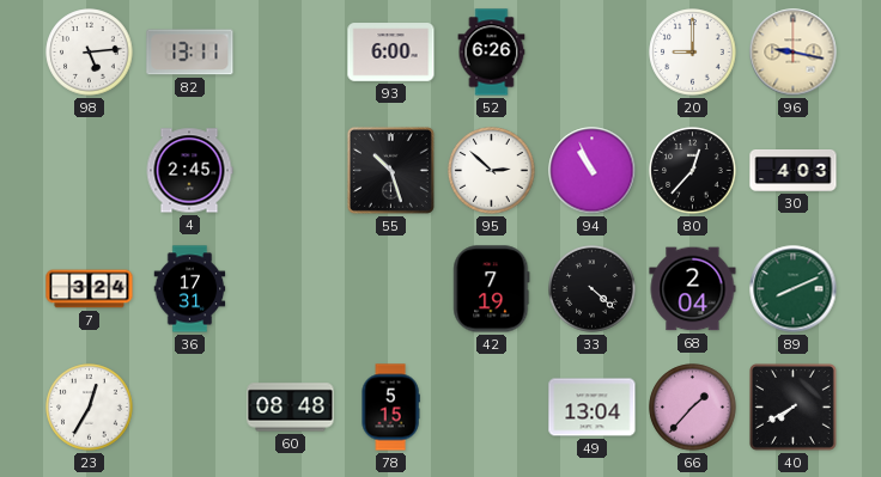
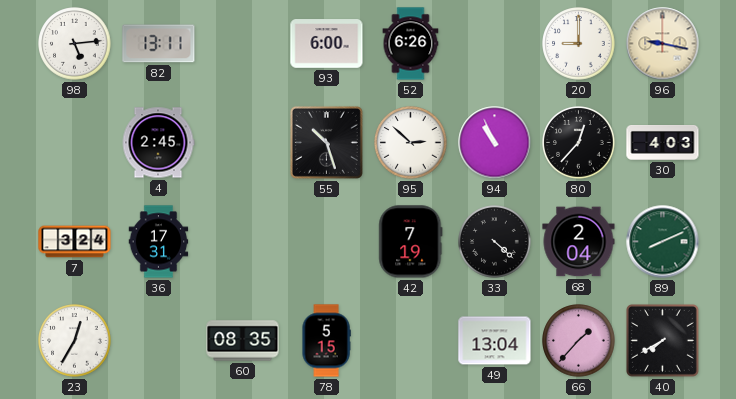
60: 08:48 -> 08:35 (243, 341)
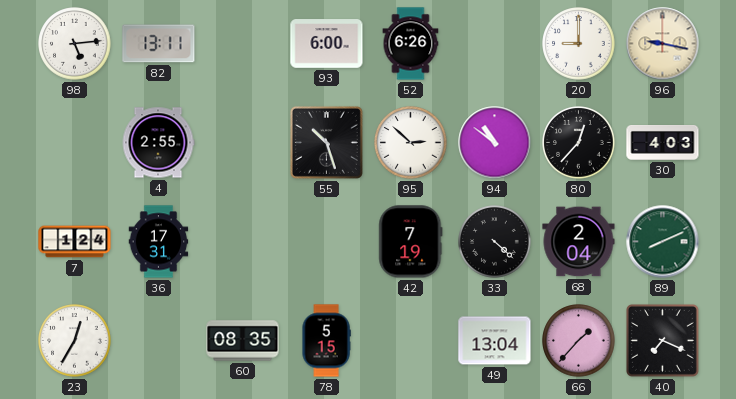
4: 2:45 -> 2:55 (158, 143)
94: 10:56 -> 10:51 (495, 143)
7: 3:24 -> 1:24 (75, 242)
40: 7:40 -> 7:19 (662, 340)
